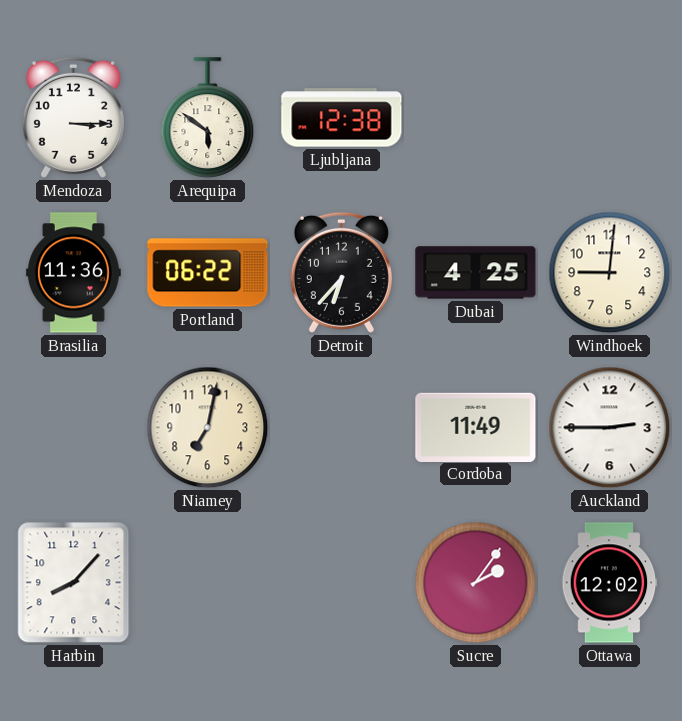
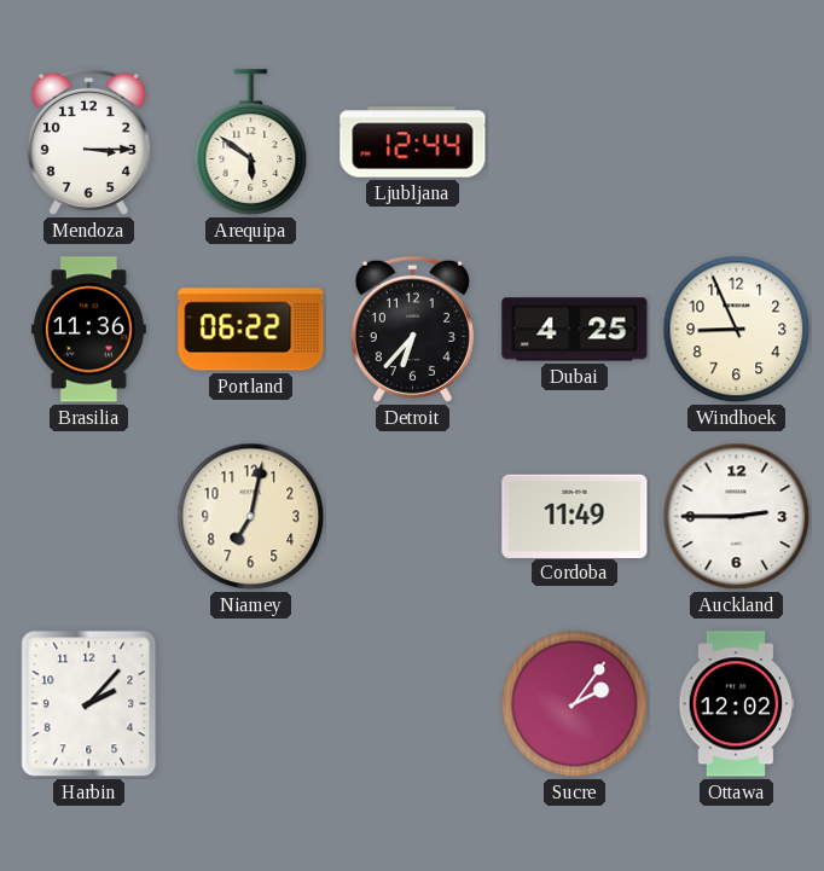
Ljubljana: 12:38 -> 12:44 (413, 143)
Windhoek: 9:01 -> 8:56 (737, 330)
Harbin: 8:07 -> 2:07 (89, 704)
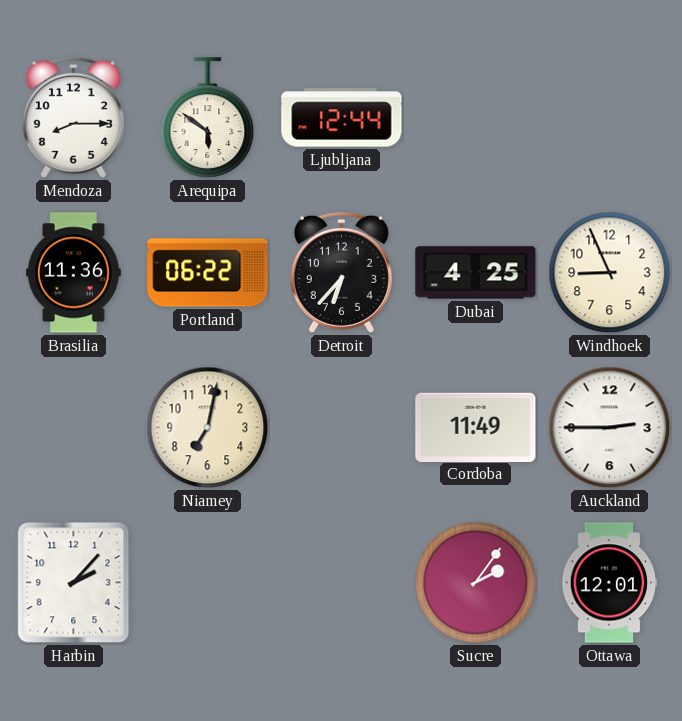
Mendoza: 3:15 -> 8:15 (73, 117)
Ottawa: 12:02 -> 12:01 (610, 583)
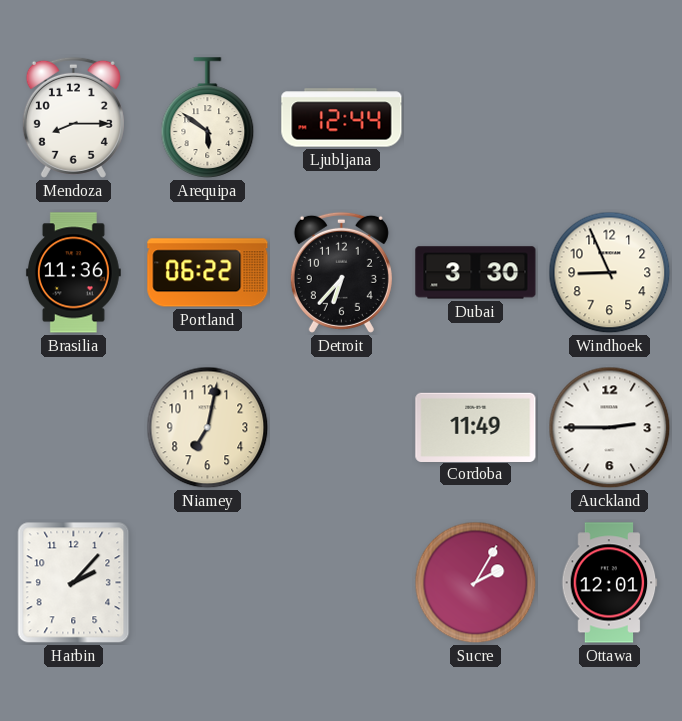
Dubai: 4:25 -> 3:30 (476, 273)
Sucre: 2:06 -> 2:05 (476, 583)
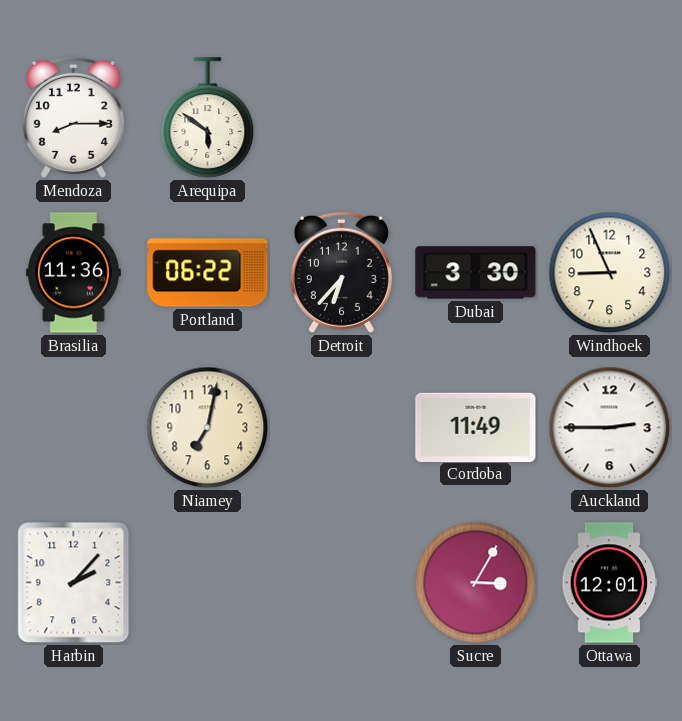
Ljubljana: 12:44 -> none (342, 118)
Sucre: 2:05 -> 3:05 (476, 583)
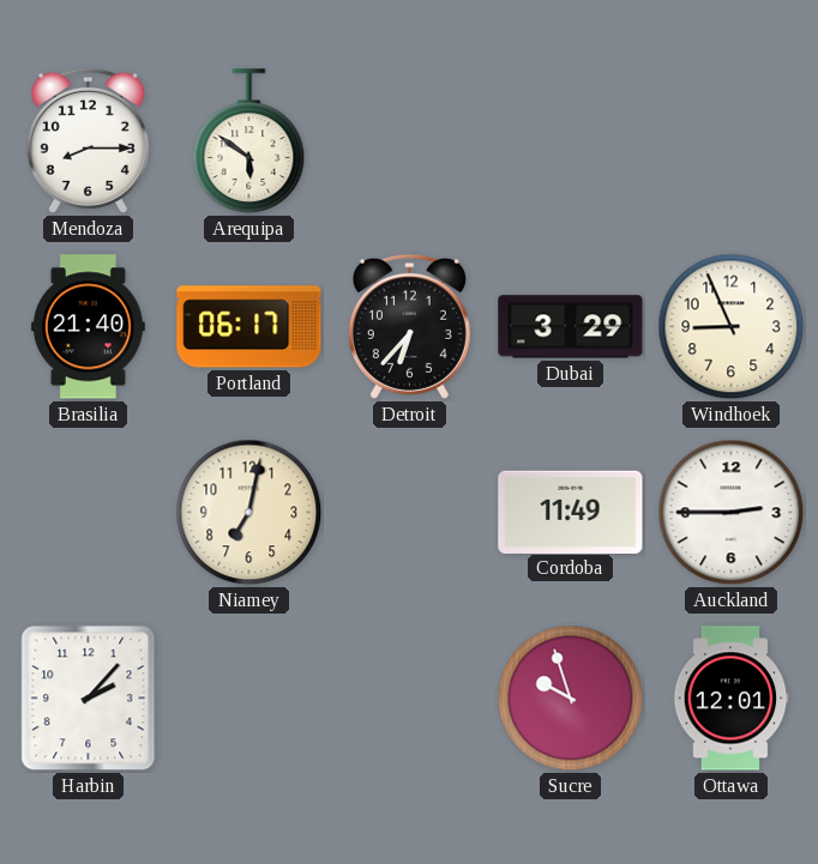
Brasilia: 11:36 -> 21:40 (88, 327)
Portland: 06:22 -> 06:17 (249, 327)
Dubai: 3:30 -> 3:29 (571, 327)
Sucre: 3:05 -> 9:57 (571, 699)
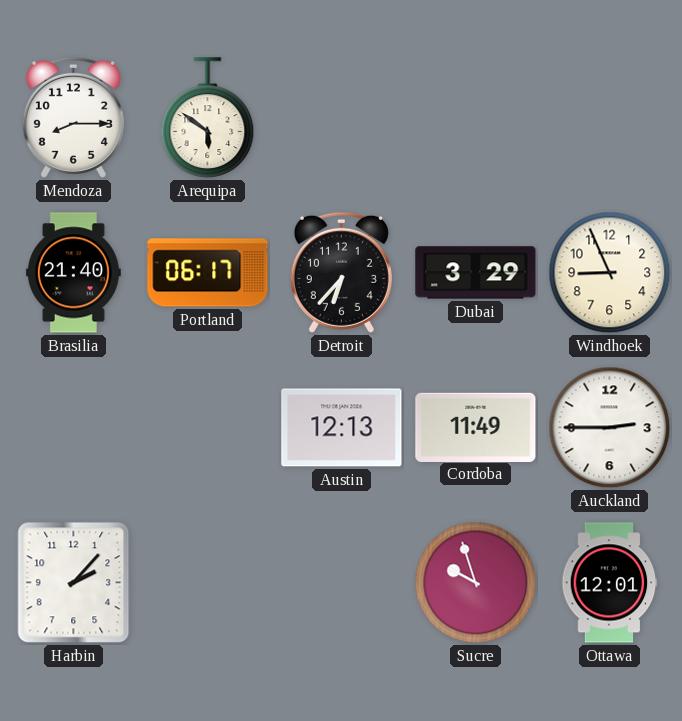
Niamey: 7:02 -> none (249, 513)
Austin: none -> 12:13 (342, 428)
